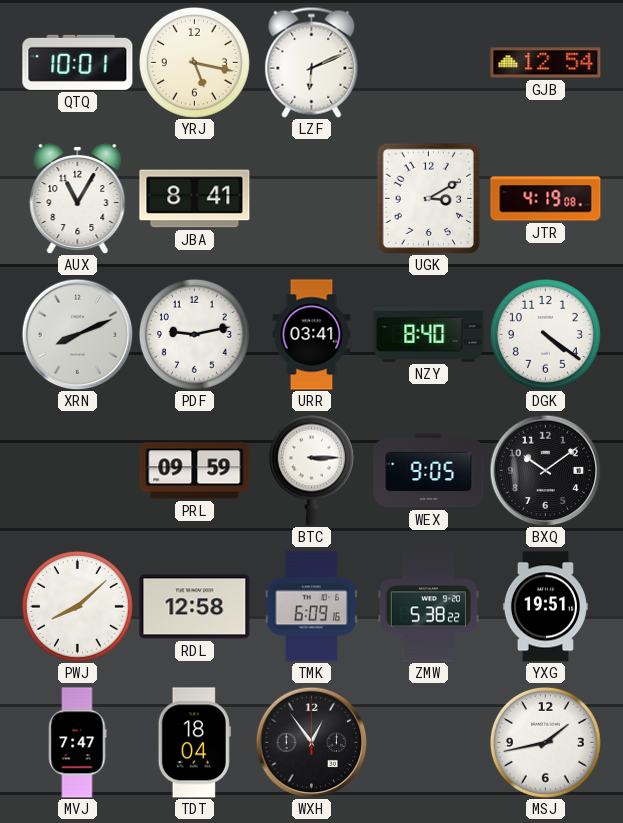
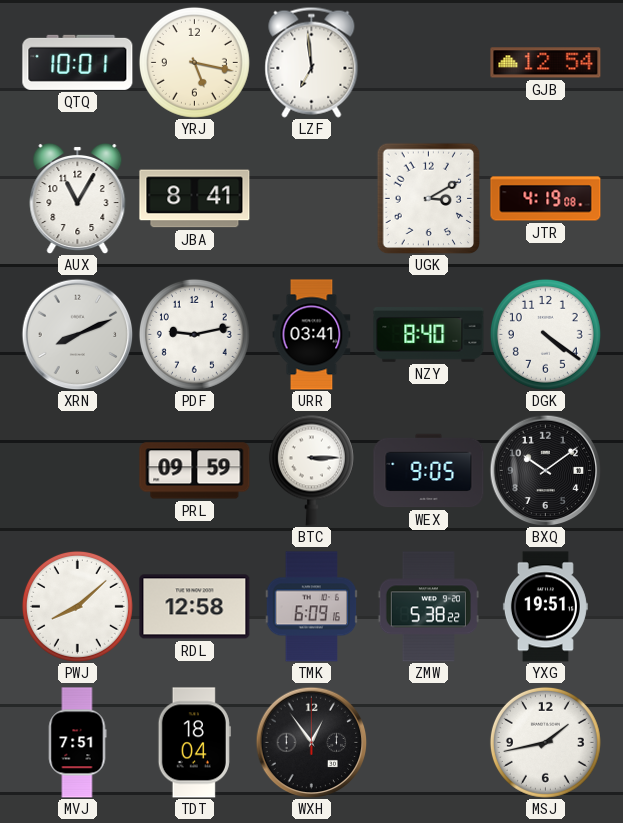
LZF: 6:11 -> 6:59 (312, 62)
MVJ: 7:47 -> 7:51 (77, 743)
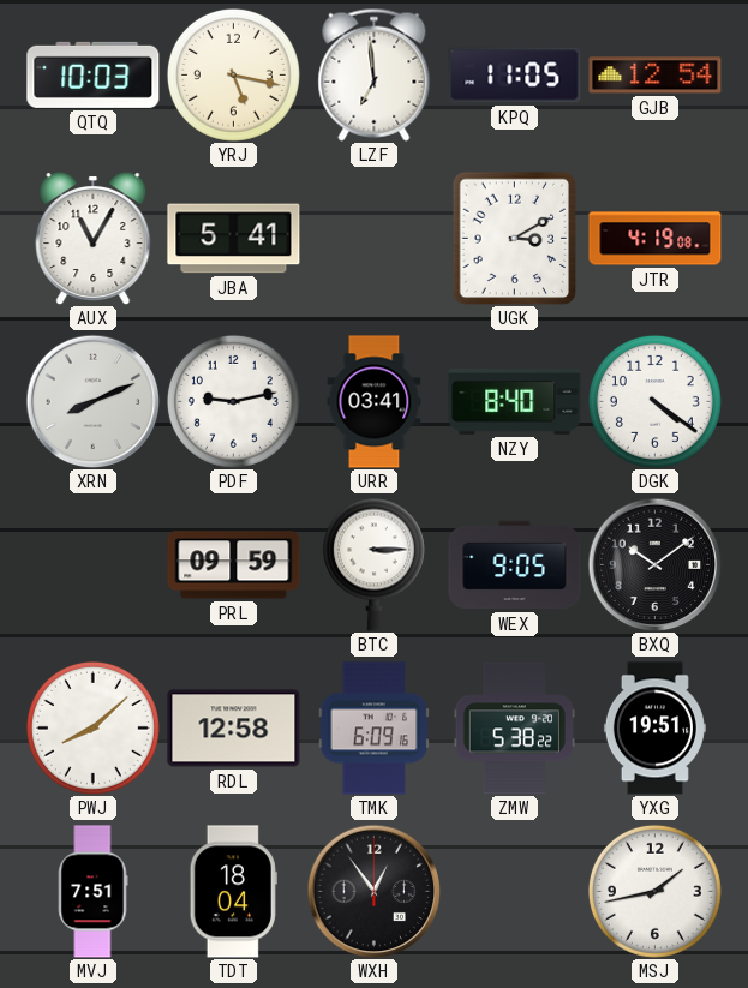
QTQ: 10:01 -> 10:03 (94, 74)
KPQ: none -> 11:05 (515, 76)
JBA: 8:41 -> 5:41 (234, 239)
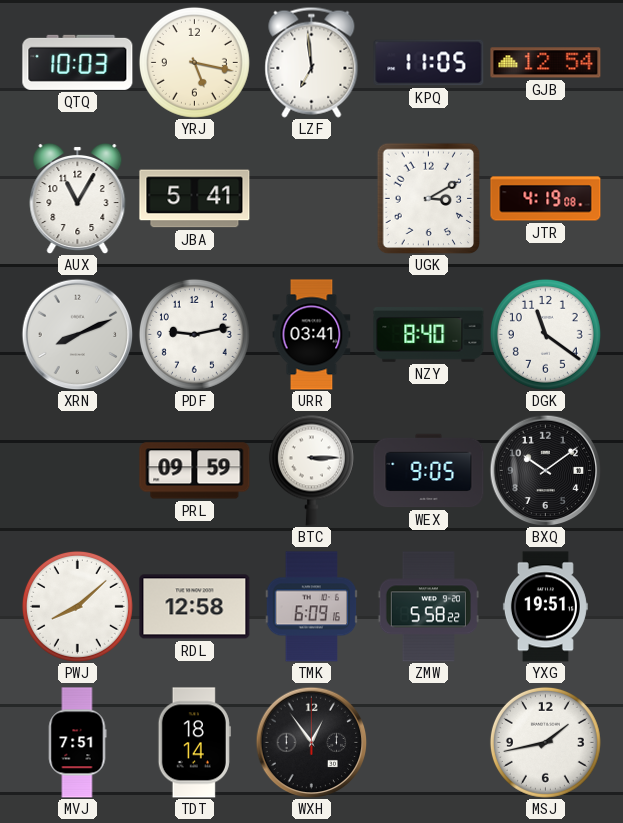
DGK: 4:21 -> 11:21 (545, 334)
ZMW: 5:38 -> 5:58 (428, 607)
TDT: 18:04 -> 18:14 (194, 743)
